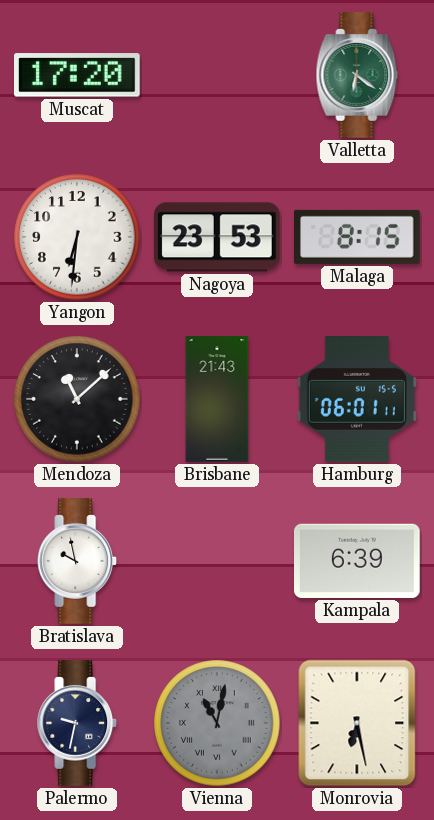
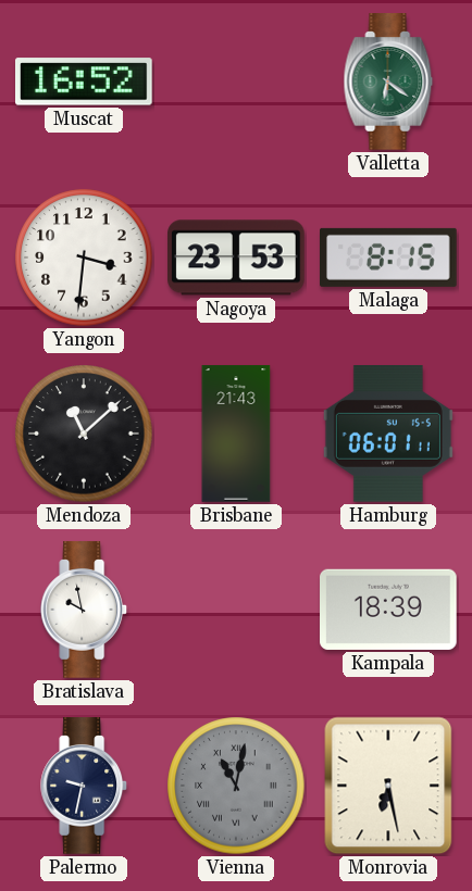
Muscat: 17:20 -> 16:52 (85, 81)
Yangon: 6:31 -> 3:31 (84, 258)
Kampala: 6:39 -> 18:39 (389, 610)
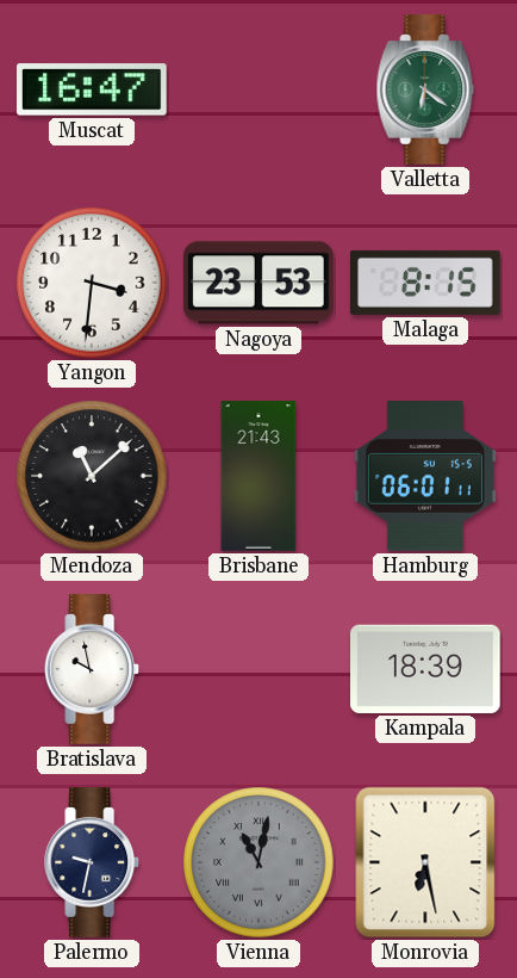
Muscat: 16:52 -> 16:47 (93, 89)
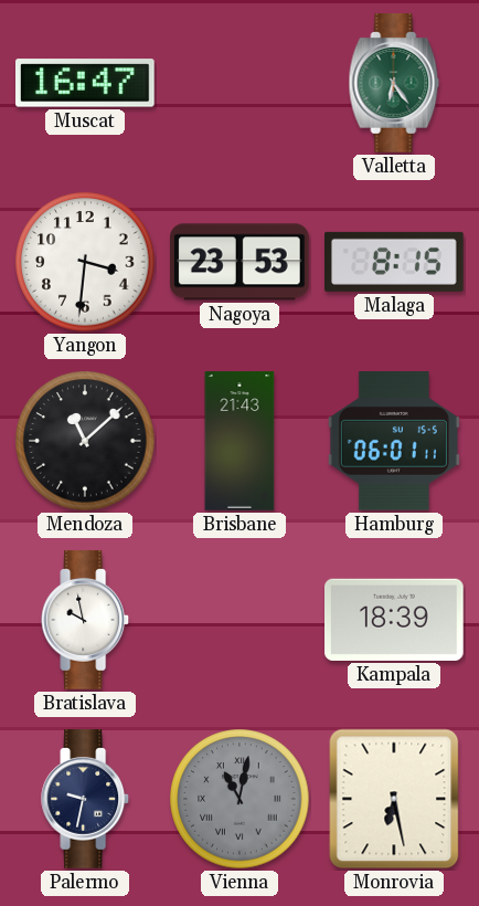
Valletta: 6:21 -> 6:24 (394, 83)
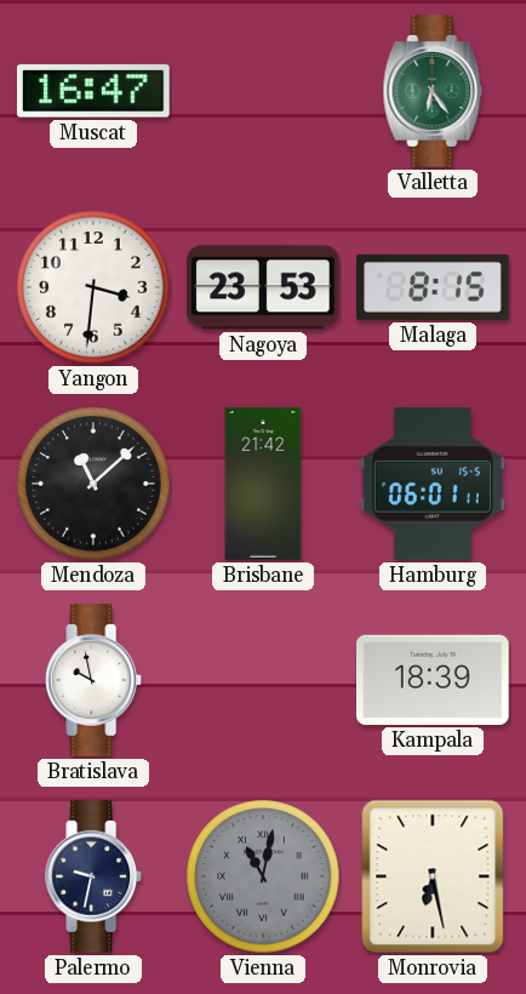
Brisbane: 21:43 -> 21:42 (263, 484)
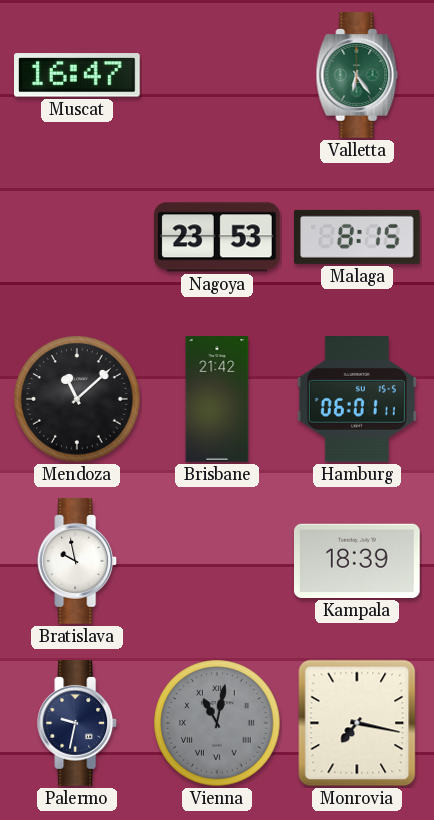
Yangon: 3:31 -> none (93, 287)
Monrovia: 6:28 -> 7:17 (357, 723)
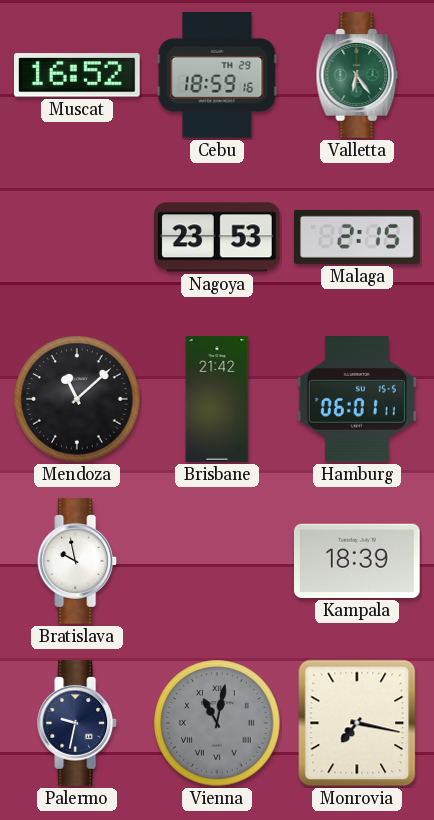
Muscat: 16:47 -> 16:52 (78, 75)
Cebu: none -> 18:59 (217, 76)
Malaga: 8:15 -> 2:15 (358, 237)
